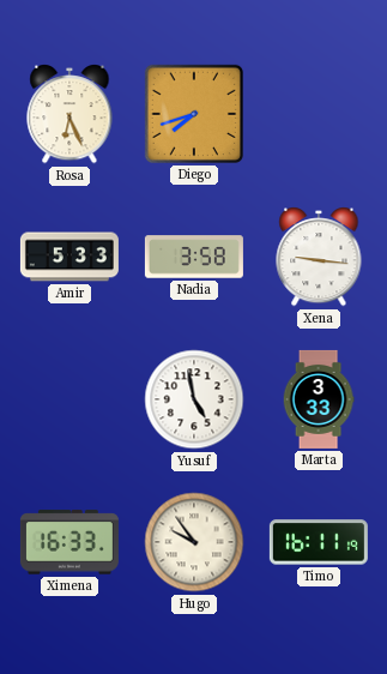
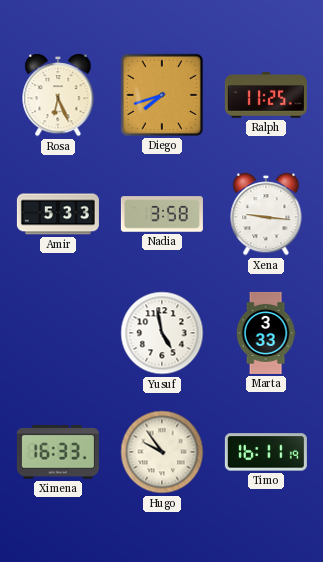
Ralph: none -> 11:25 (266, 95)
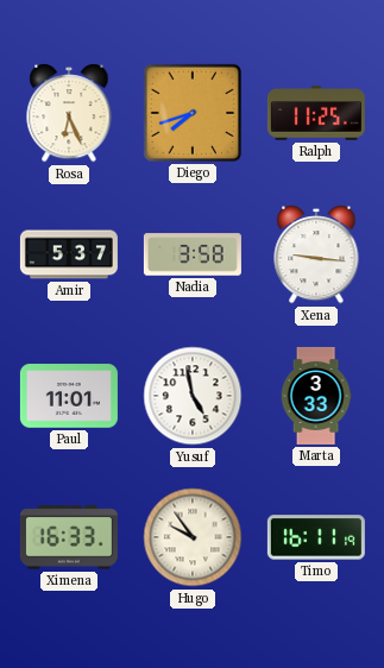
Amir: 5:33 -> 5:37 (69, 254)
Paul: none -> 11:01 (69, 396)
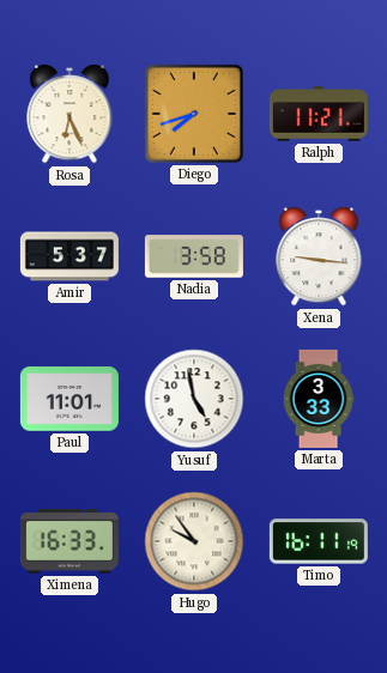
Ralph: 11:25 -> 11:21 (319, 114)
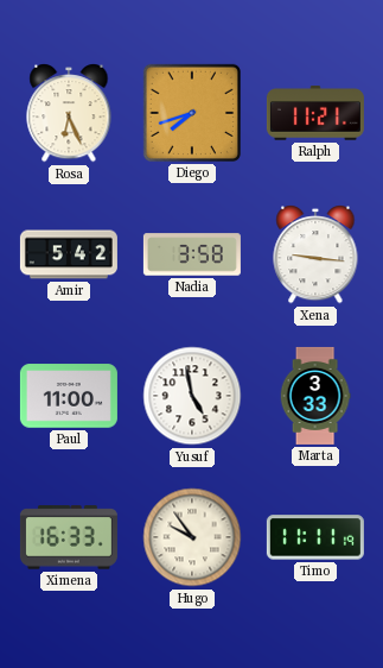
Amir: 5:37 -> 5:42 (69, 254)
Paul: 11:01 -> 11:00 (69, 396)
Timo: 16:11 -> 11:11 (315, 537)
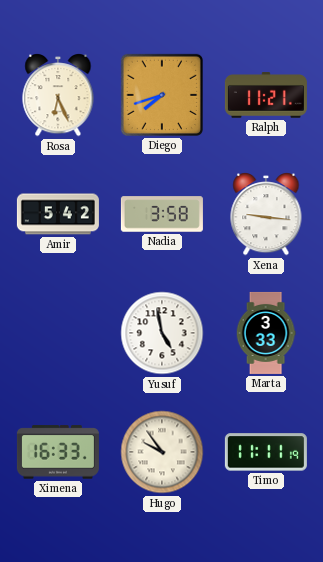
Paul: 11:00 -> none (69, 396)
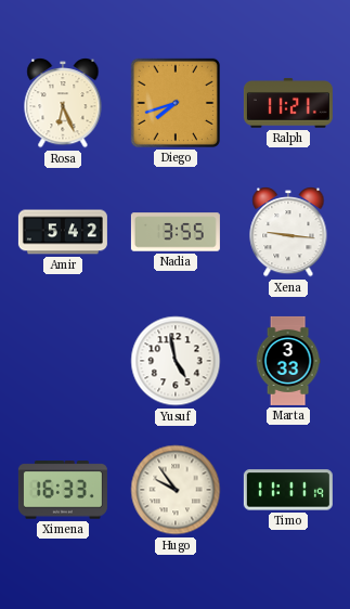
Nadia: 3:58 -> 3:55 (176, 232)
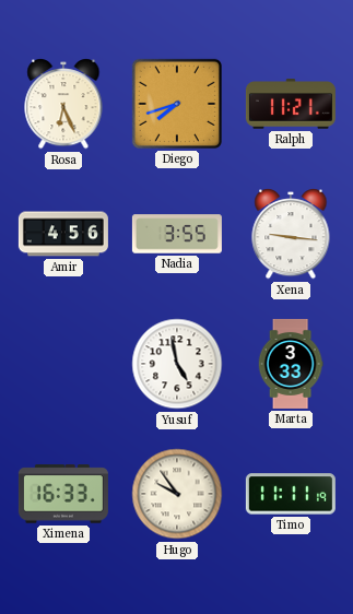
Amir: 5:42 -> 4:56 (63, 234)
